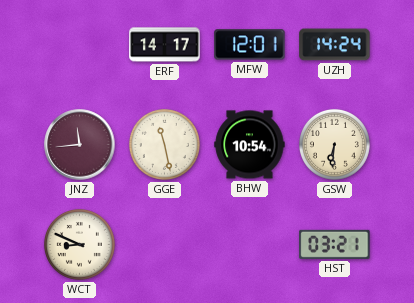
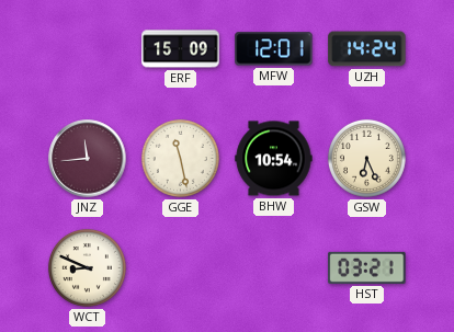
ERF: 14:17 -> 15:09 (181, 49)
GSW: 6:31 -> 6:26 (366, 158)
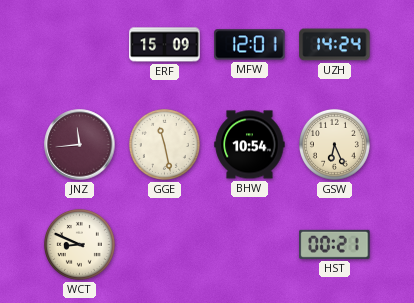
HST: 03:21 -> 00:21 (335, 244)
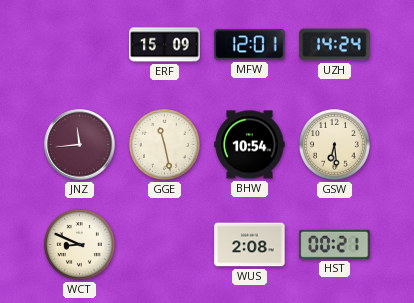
GSW: 6:26 -> 6:29 (334, 144)
WUS: none -> 2:08 (250, 245)
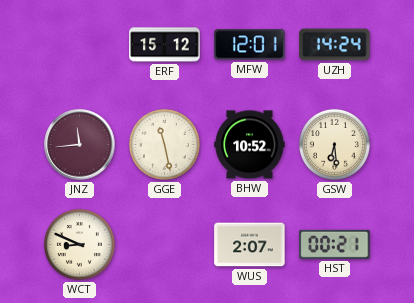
ERF: 15:09 -> 15:12 (165, 45)
BHW: 10:54 -> 10:52 (250, 145)
WUS: 2:08 -> 2:07 (250, 245)
